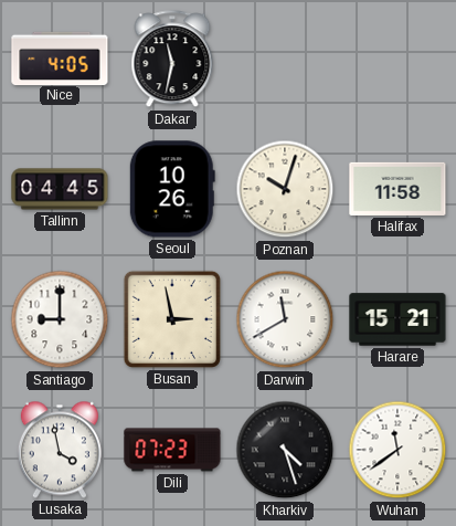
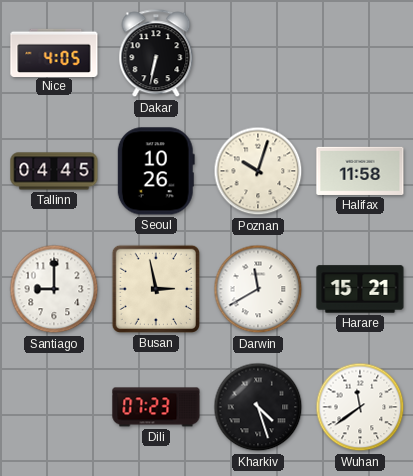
Dakar: 11:32 -> 6:32 (156, 54)
Lusaka: 3:58 -> none (60, 450)
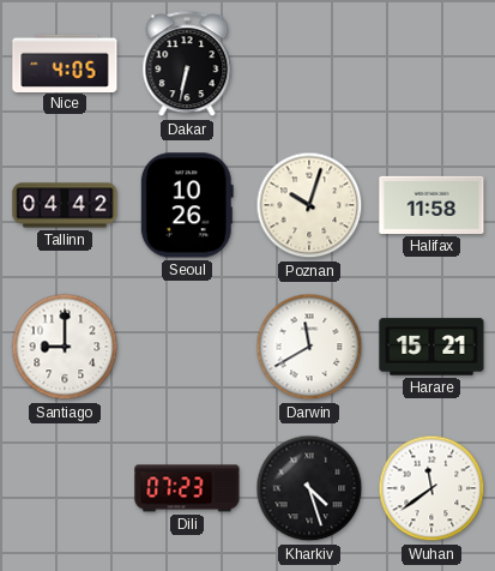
Tallinn: 04:45 -> 04:42 (65, 205)
Busan: 2:58 -> none (156, 289)
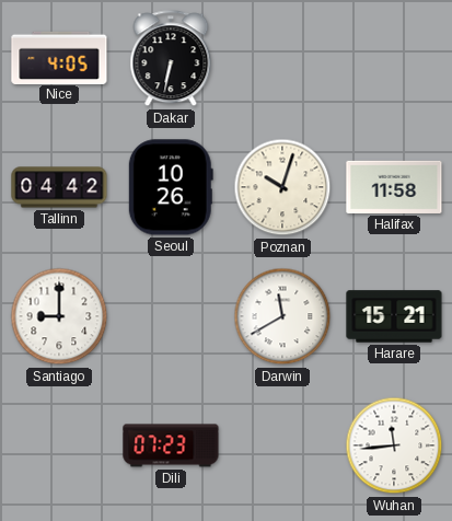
Kharkiv: 4:27 -> none (309, 488)
Wuhan: 11:39 -> 11:44 (394, 445)
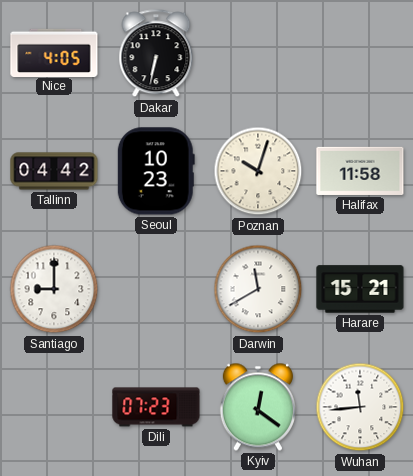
Seoul: 10:26 -> 10:23 (156, 171)
Kyiv: none -> 12:21 (258, 407)
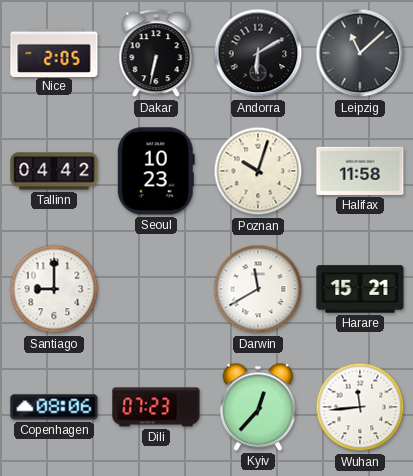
Nice: 4:05 -> 2:05 (54, 52)
Andorra: none -> 6:10 (258, 53)
Leipzig: none -> 11:08 (360, 53)
Copenhagen: none -> 08:06 (54, 407)
Kyiv: 12:21 -> 12:37 (258, 407)
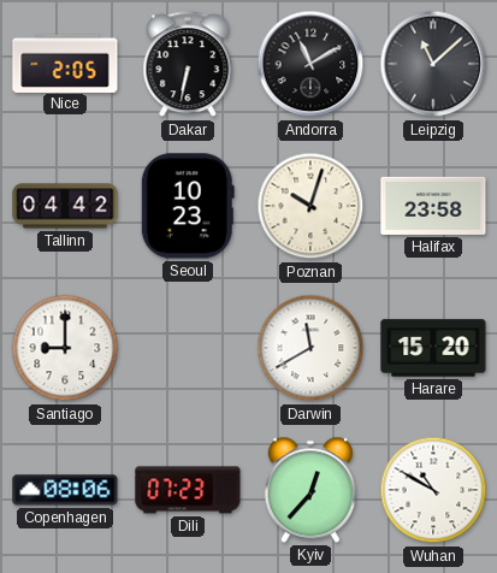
Andorra: 6:10 -> 11:10 (310, 64)
Halifax: 11:58 -> 23:58 (433, 206)
Harare: 15:21 -> 15:20 (433, 348)
Wuhan: 11:44 -> 10:50 (433, 490)
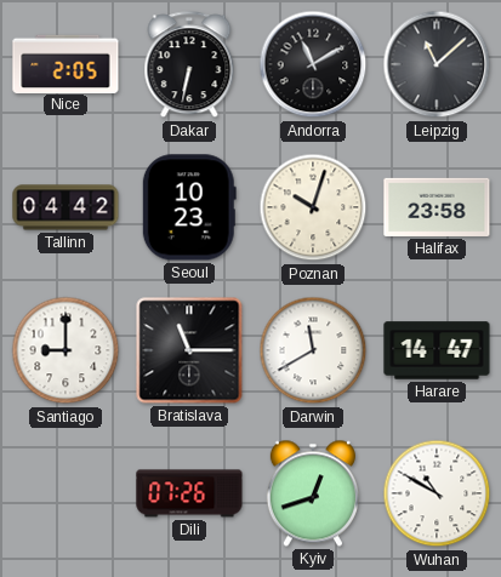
Bratislava: none -> 11:15 (189, 350)
Harare: 15:20 -> 14:47 (437, 350)
Copenhagen: 08:06 -> none (65, 490)
Dili: 07:23 -> 07:26 (189, 493)
Kyiv: 12:37 -> 12:42 (313, 493)
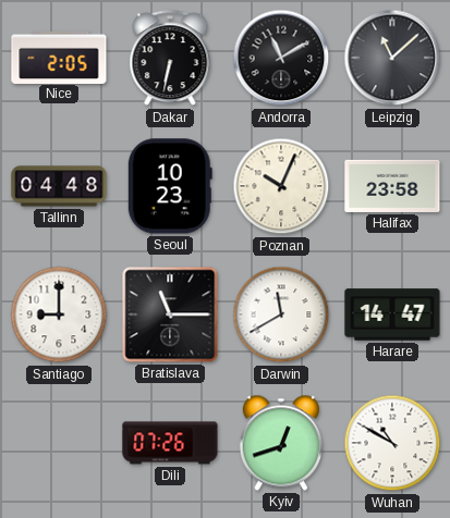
Tallinn: 04:42 -> 04:48 (59, 186)
Poznan: 10:03 -> 10:04 (281, 186)
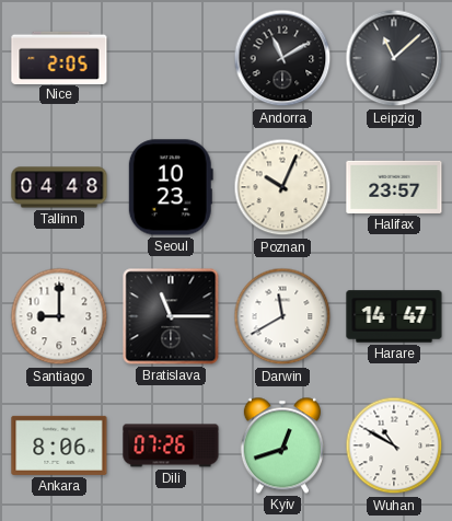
Dakar: 6:32 -> none (170, 59)
Halifax: 23:58 -> 23:57 (394, 187)
Ankara: none -> 8:06 (59, 445)
